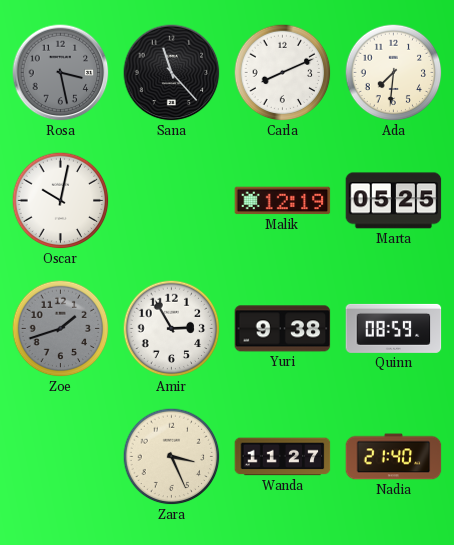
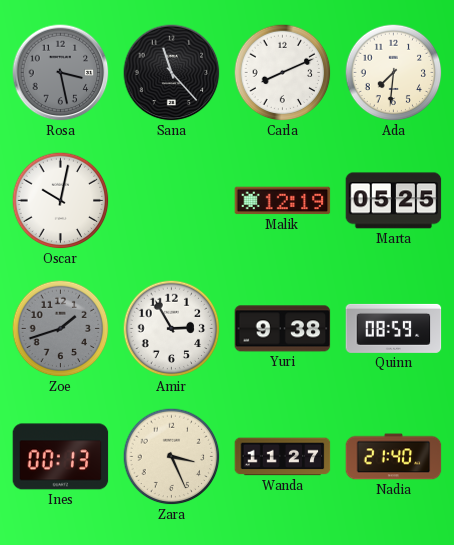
Ines: none -> 00:13 (61, 457)
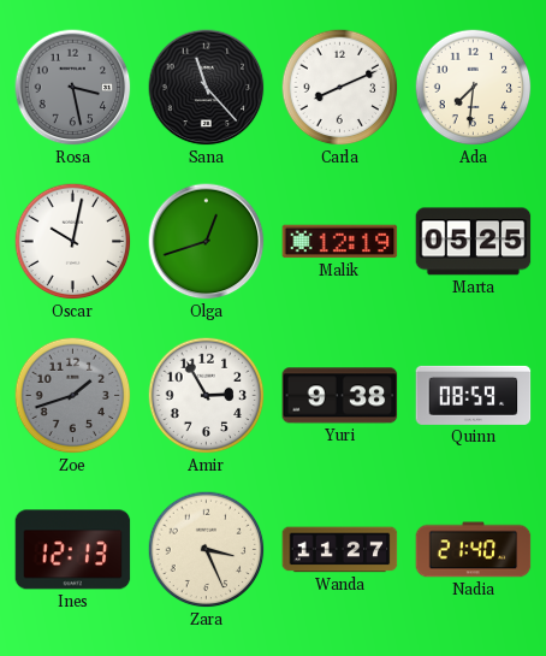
Olga: none -> 12:42 (207, 242)
Ines: 00:13 -> 12:13 (73, 550)
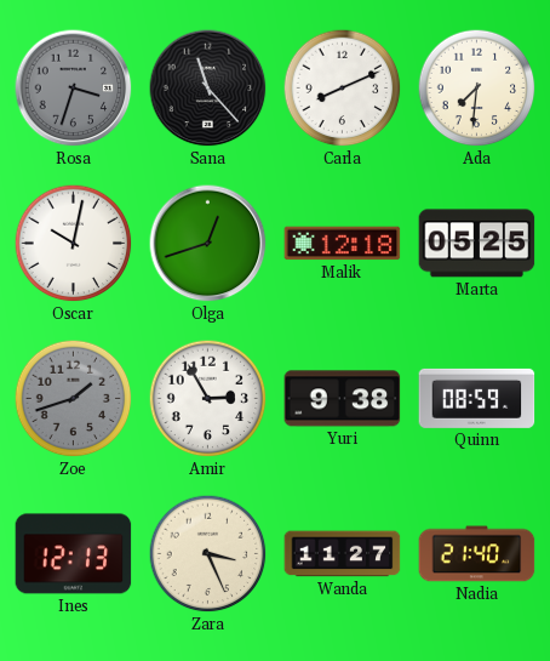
Rosa: 3:28 -> 3:33 (74, 89)
Malik: 12:19 -> 12:18 (343, 244)
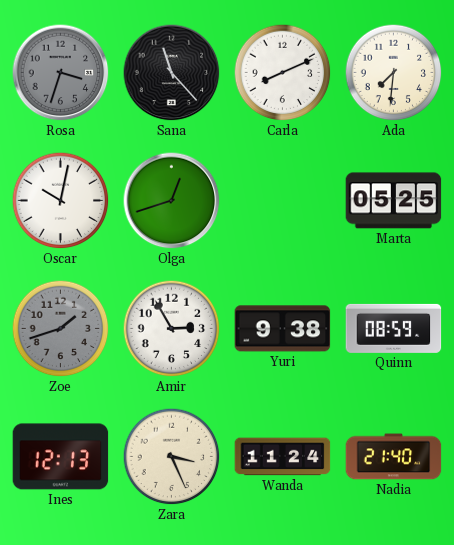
Malik: 12:18 -> none (343, 244)
Wanda: 11:27 -> 11:24 (283, 457)
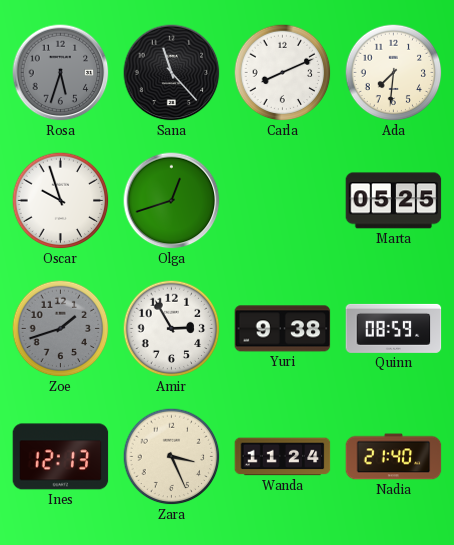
Rosa: 3:33 -> 5:33 (61, 73)
Oscar: 10:02 -> 9:57 (61, 201)
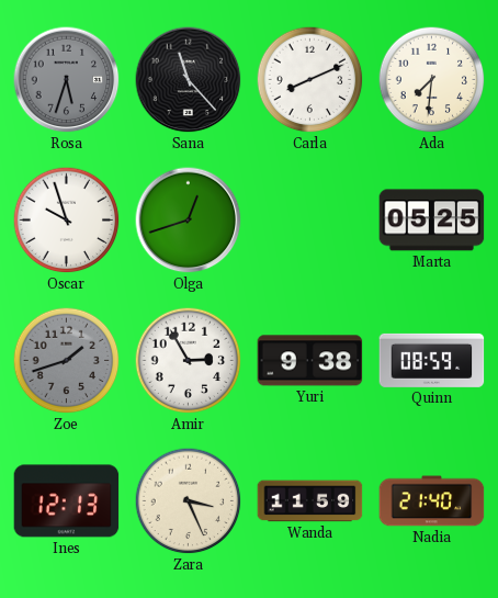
Wanda: 11:24 -> 11:59 (310, 501)
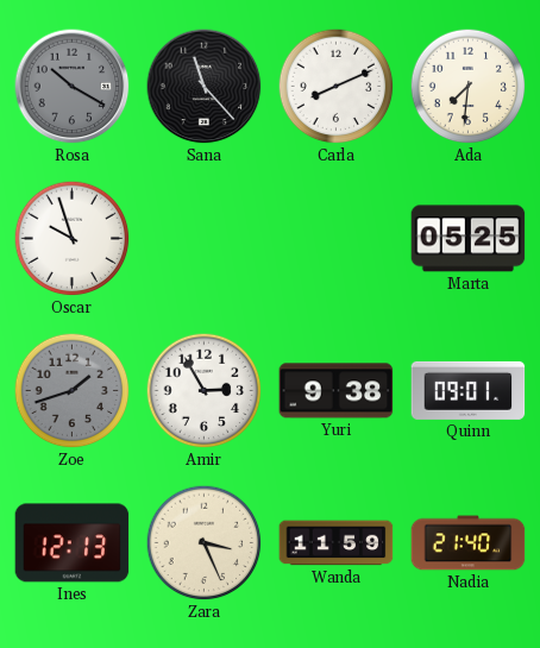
Rosa: 5:33 -> 10:20 (73, 87)
Olga: 12:42 -> none (189, 221)
Quinn: 08:59 -> 09:01 (469, 390)
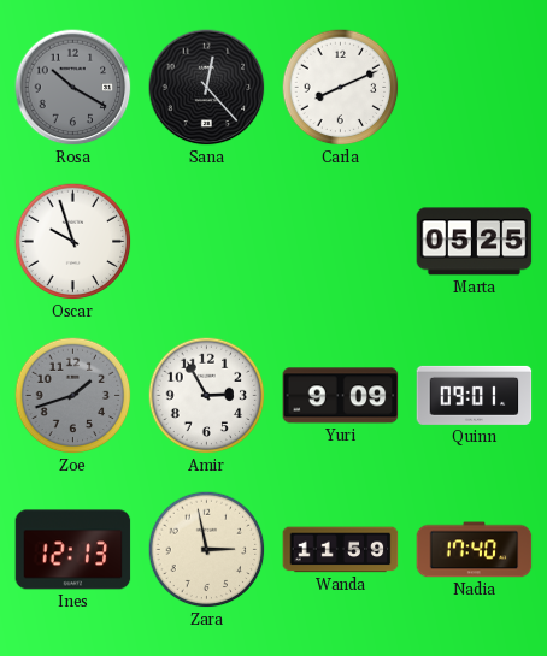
Sana: 11:23 -> 12:23 (207, 88)
Ada: 7:31 -> none (469, 87)
Yuri: 9:38 -> 9:09 (341, 396)
Zara: 3:26 -> 2:58 (207, 550)
Nadia: 21:40 -> 17:40 (475, 550)
